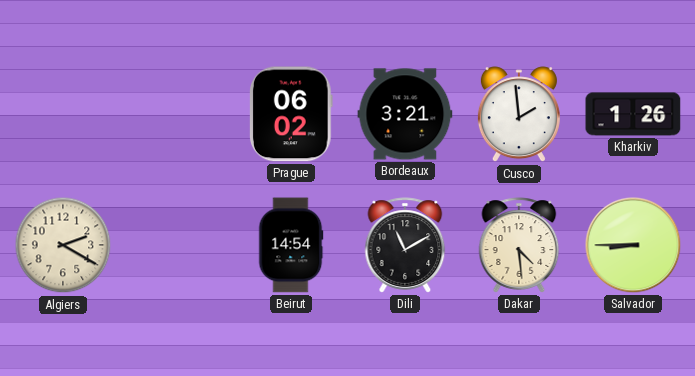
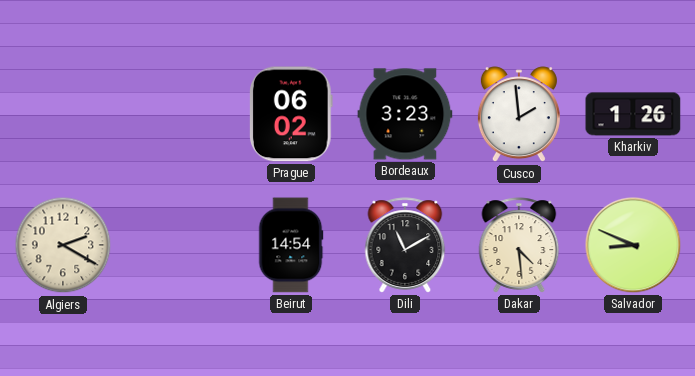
Bordeaux: 3:21 -> 3:23 (405, 114)
Salvador: 8:45 -> 8:49 (633, 245)
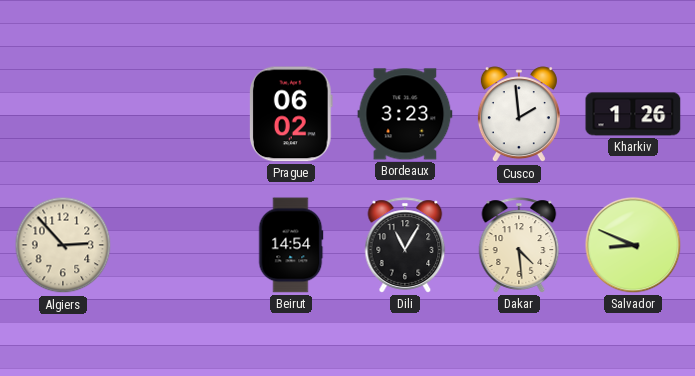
Algiers: 2:20 -> 2:53 (63, 245)
Dili: 11:10 -> 11:05 (405, 245)
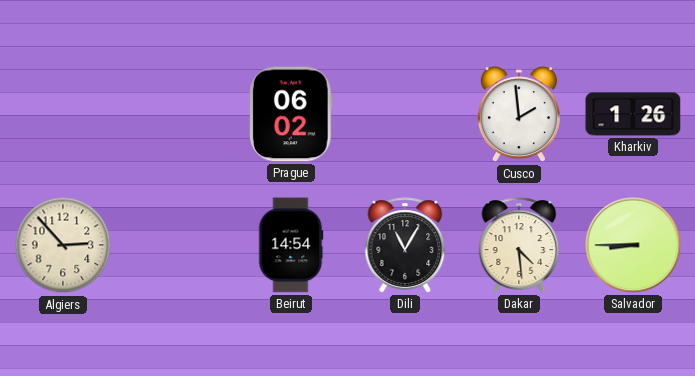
Bordeaux: 3:23 -> none (405, 114)
Salvador: 8:49 -> 8:45 (633, 245)
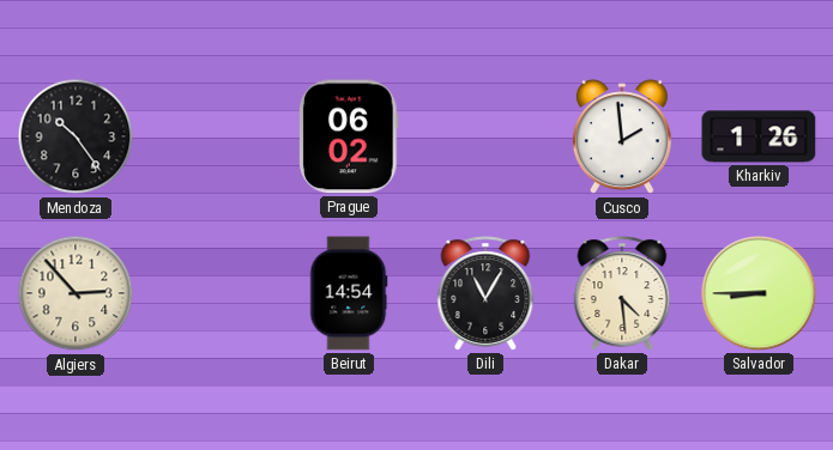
Mendoza: none -> 10:24 (76, 136)
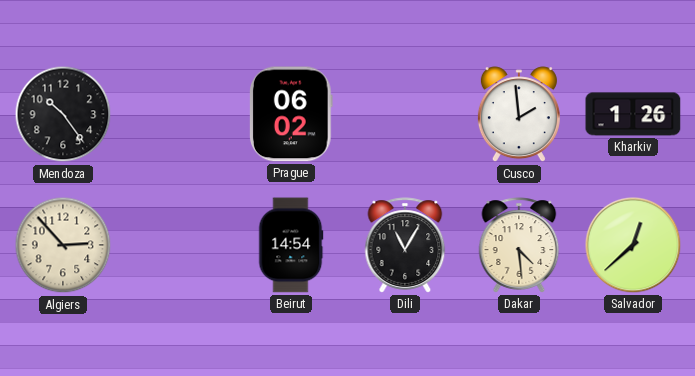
Salvador: 8:45 -> 12:38 (633, 245)
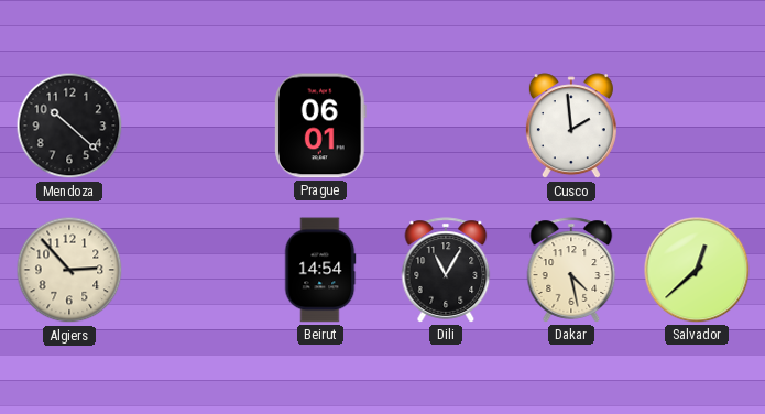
Mendoza: 10:24 -> 10:22 (69, 126)
Prague: 06:02 -> 06:01 (320, 126)
Kharkiv: 1:26 -> none (633, 114)
Dakar: 4:29 -> 4:28 (571, 270)
